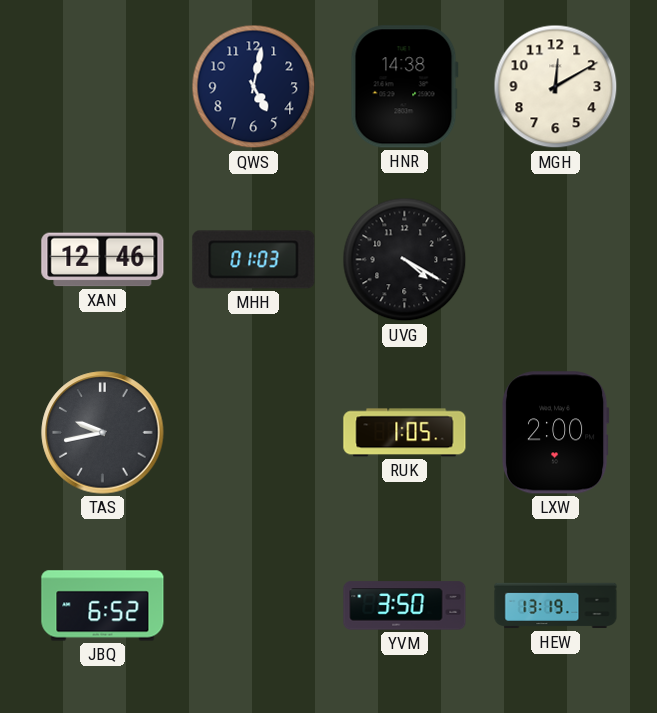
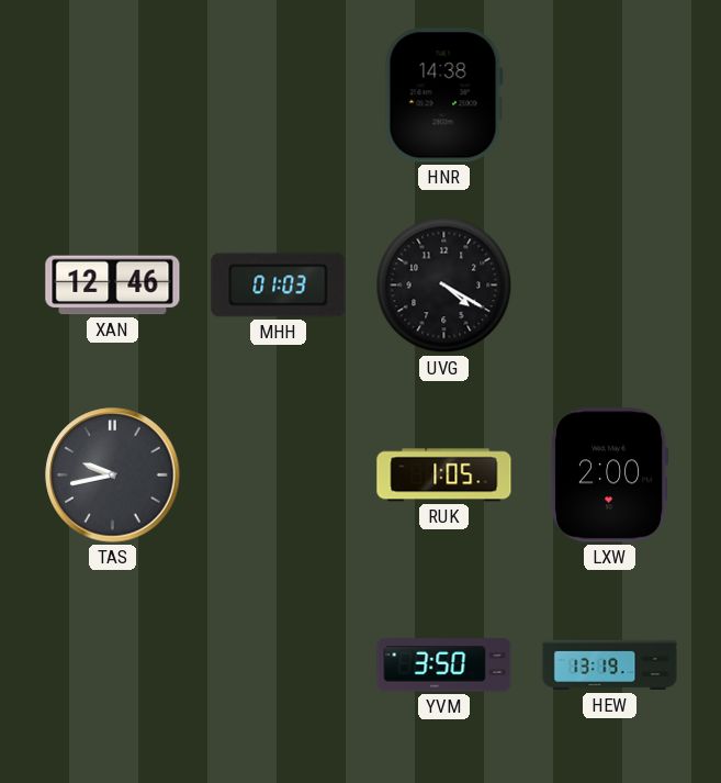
QWS: 5:02 -> none (254, 87)
MGH: 12:10 -> none (556, 87)
JBQ: 6:52 -> none (103, 606)
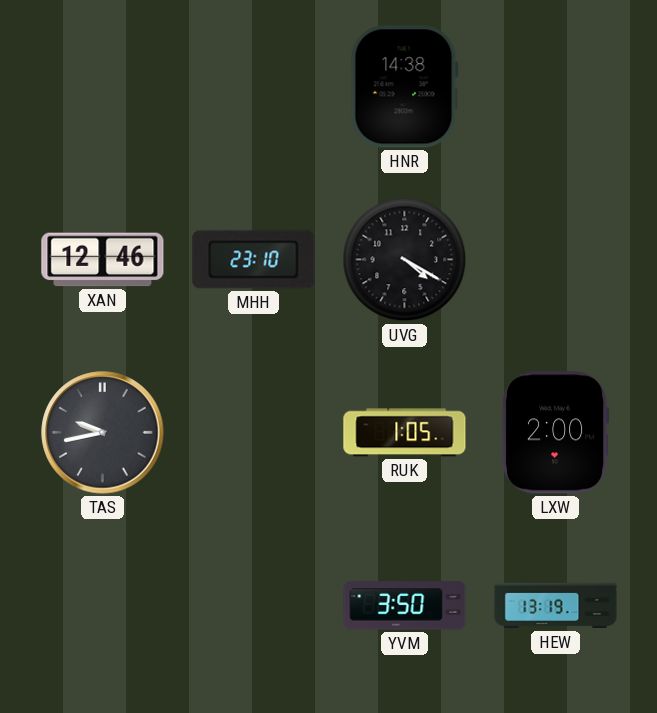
MHH: 01:03 -> 23:10 (254, 260)
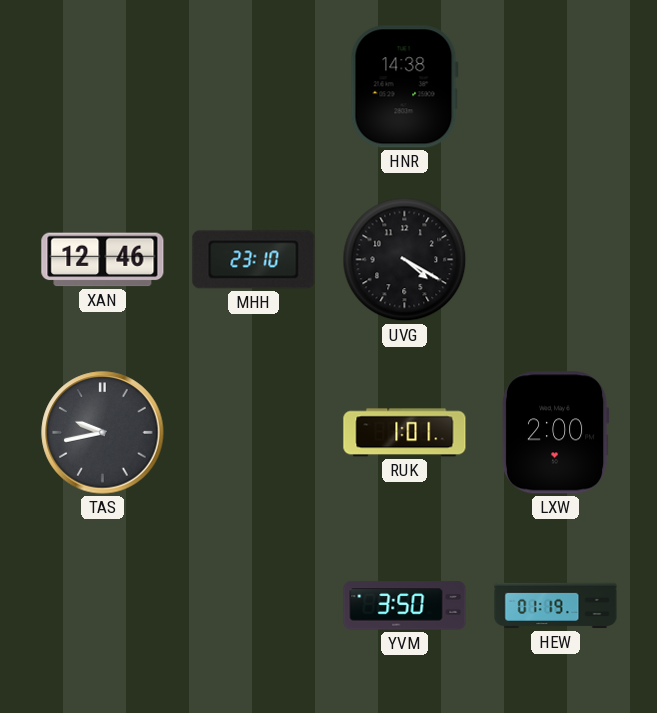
RUK: 1:05 -> 1:01 (405, 433)
HEW: 13:19 -> 01:19 (556, 606)
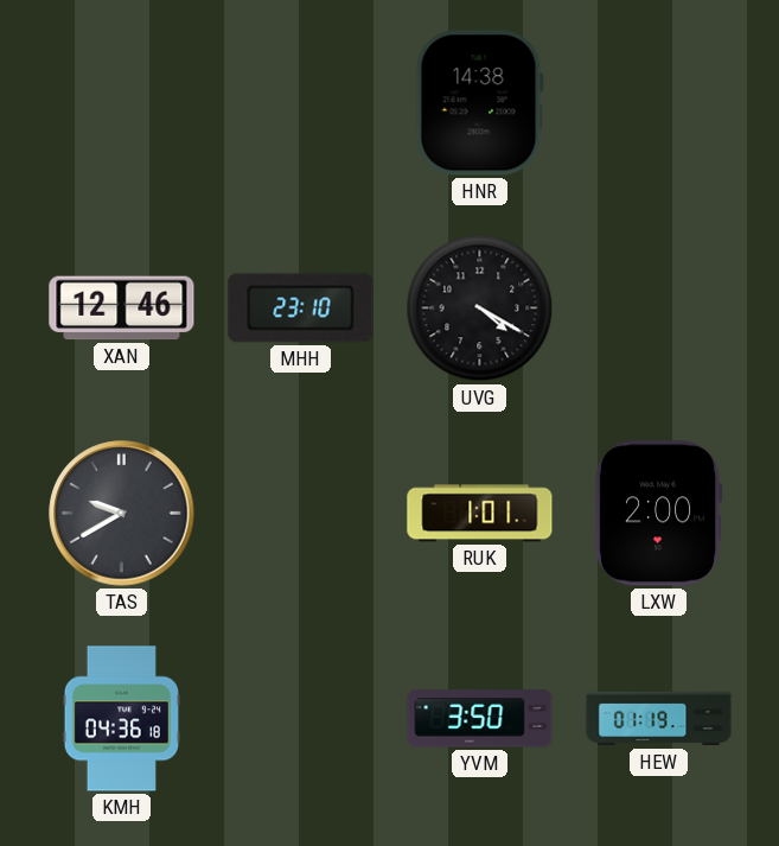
TAS: 9:43 -> 9:40 (122, 514)
KMH: none -> 04:36 (121, 719)
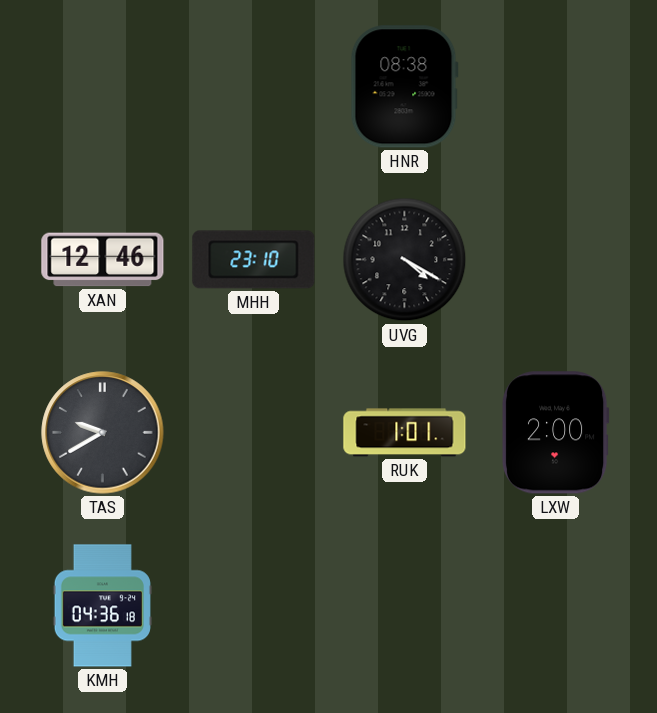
HNR: 14:38 -> 08:38 (404, 87)
YVM: 3:50 -> none (480, 719)
HEW: 01:19 -> none (659, 719)
